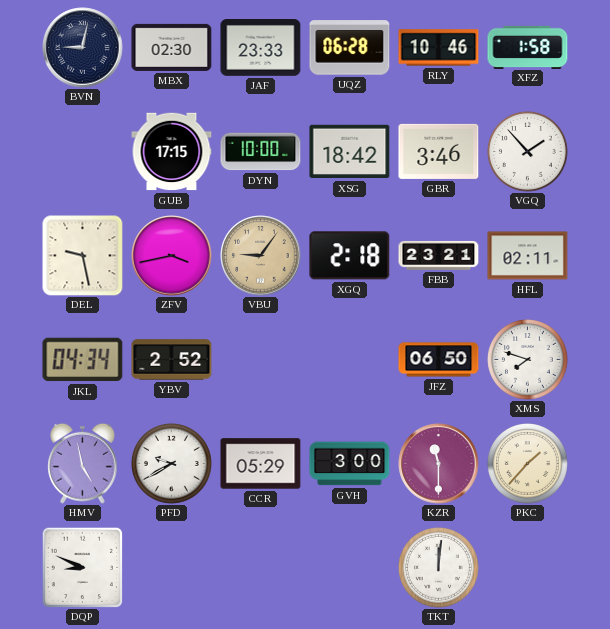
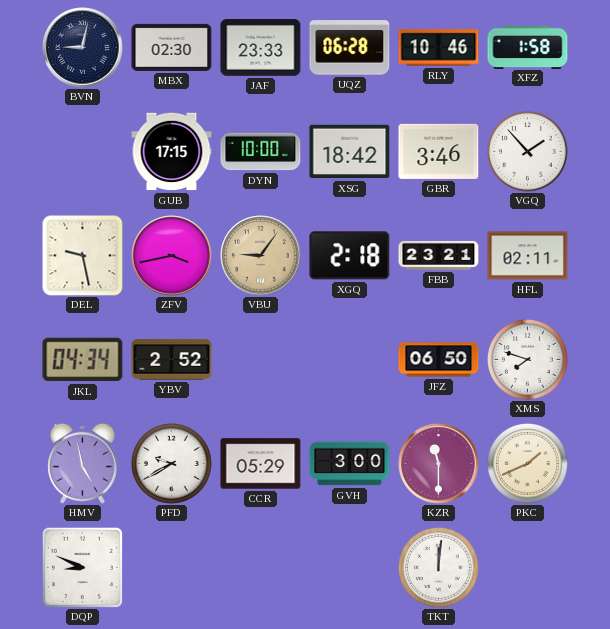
PKC: 1:37 -> 1:41 (528, 464)
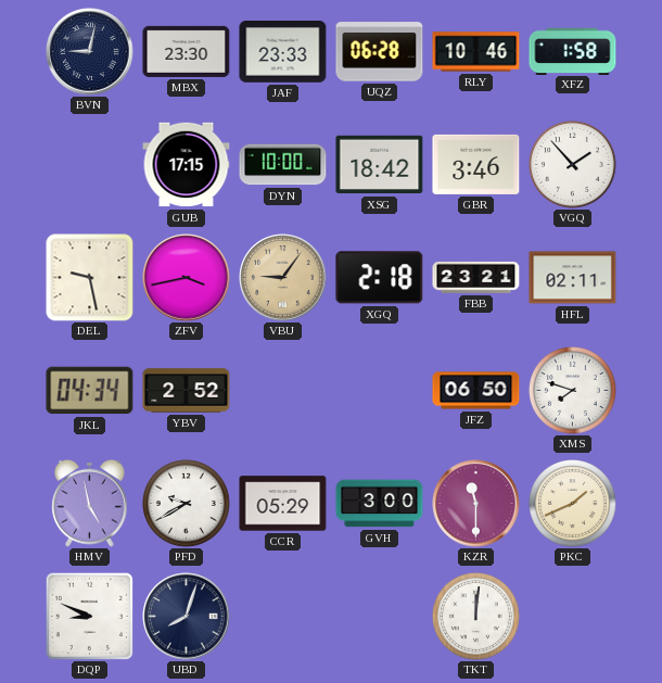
MBX: 02:30 -> 23:30 (187, 51)
UBD: none -> 8:03 (187, 617)
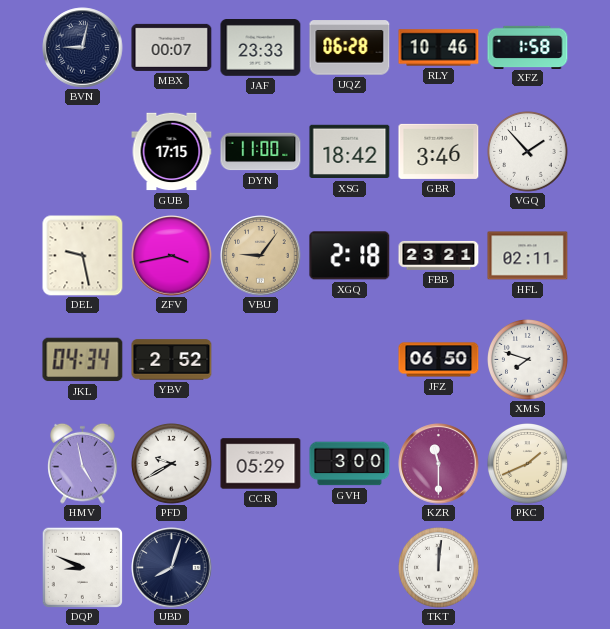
MBX: 23:30 -> 00:07 (172, 47)
DYN: 10:00 -> 11:00 (261, 152)
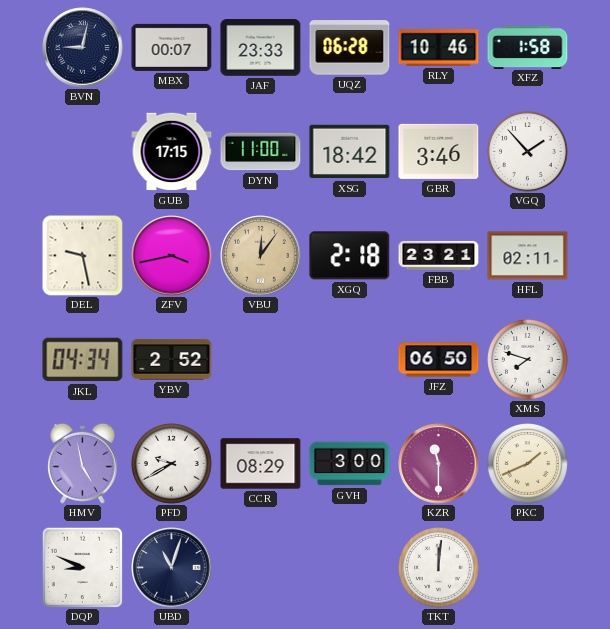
VBU: 9:06 -> 12:06 (261, 256)
CCR: 05:29 -> 08:29 (261, 464)
UBD: 8:03 -> 11:03 (172, 568)
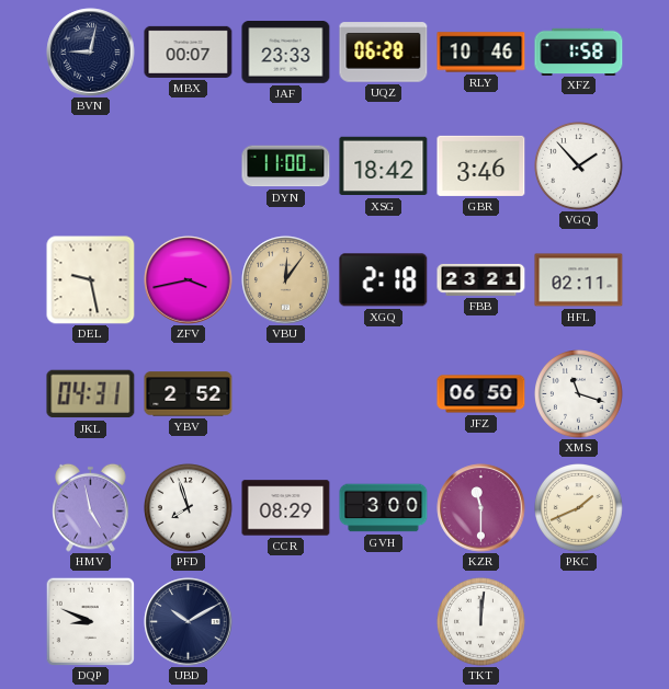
GUB: 17:15 -> none (172, 152)
JKL: 04:34 -> 04:31 (91, 394)
XMS: 7:48 -> 11:18 (579, 394)
PFD: 9:40 -> 7:57 (189, 508)
UBD: 11:03 -> 10:10 (189, 622)
